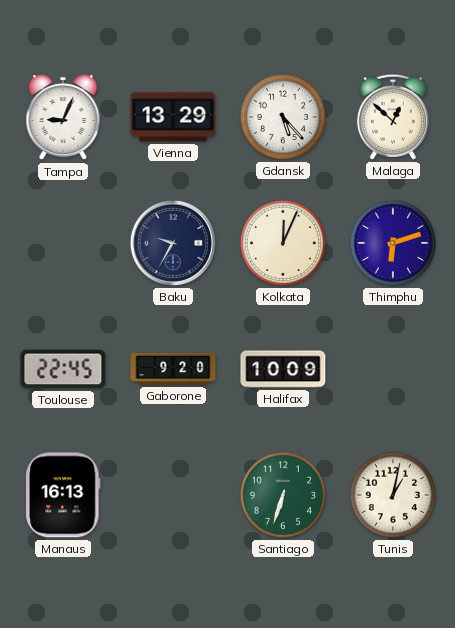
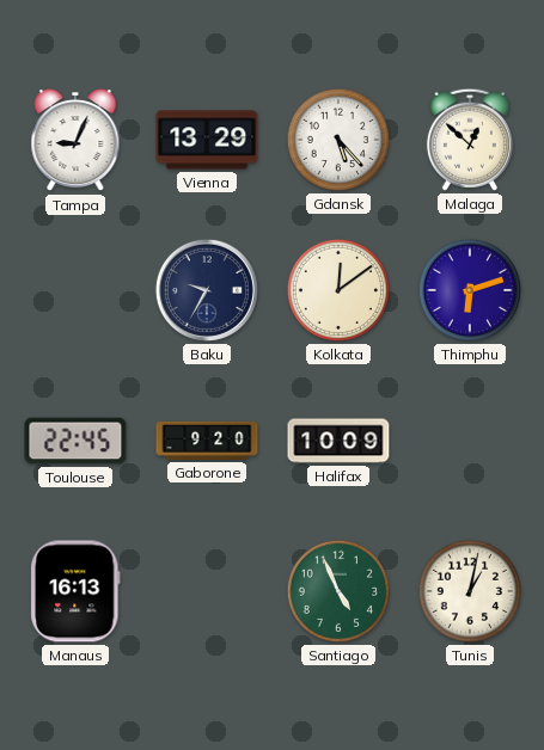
Kolkata: 12:04 -> 12:09 (338, 290)
Santiago: 6:33 -> 4:56 (338, 591)
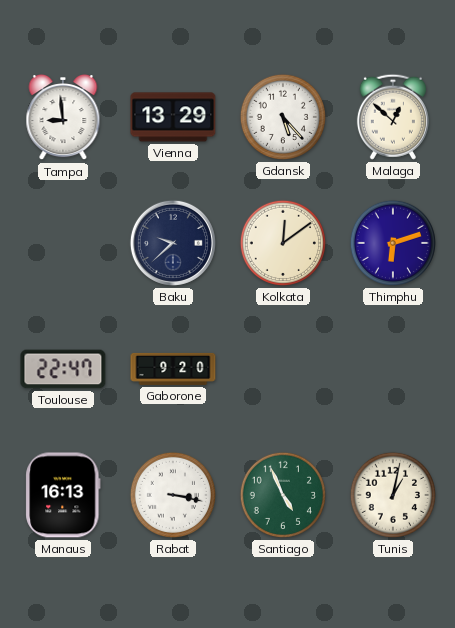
Tampa: 9:04 -> 8:59 (63, 117)
Baku: 9:35 -> 9:38 (173, 243)
Toulouse: 22:45 -> 22:47 (63, 369)
Halifax: 10:09 -> none (338, 441)
Rabat: none -> 3:17 (173, 495)
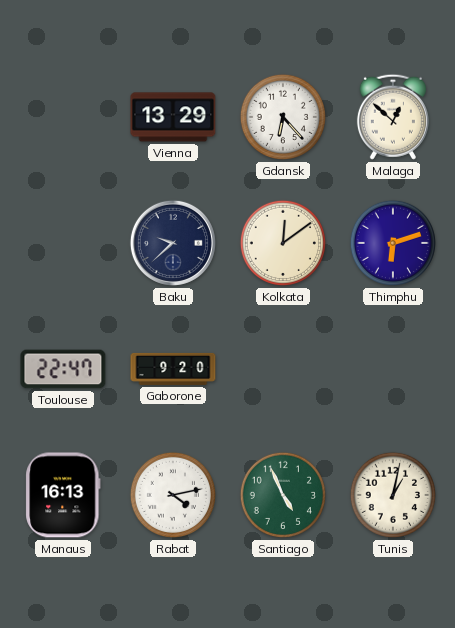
Tampa: 8:59 -> none (63, 117)
Gdansk: 5:23 -> 6:23 (283, 117)
Rabat: 3:17 -> 4:13 (173, 495)
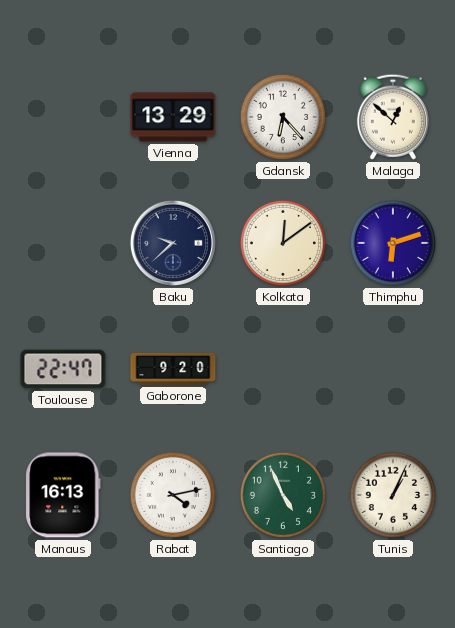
Tunis: 1:02 -> 1:04 (393, 495)
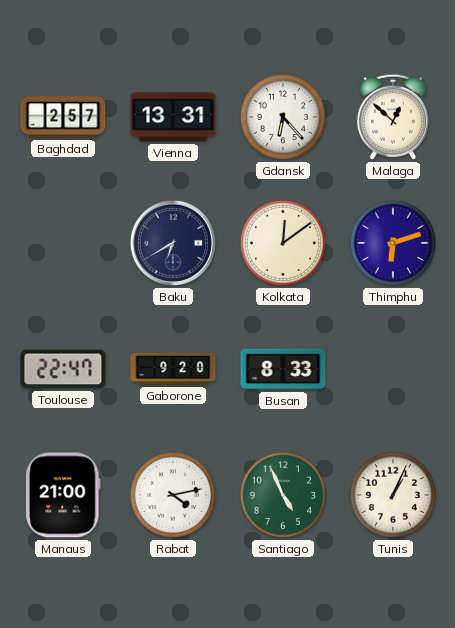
Baghdad: none -> 2:57 (63, 117)
Vienna: 13:29 -> 13:31 (173, 117)
Baku: 9:38 -> 6:40 (173, 243)
Busan: none -> 8:33 (283, 369)
Manaus: 16:13 -> 21:00 (63, 495)
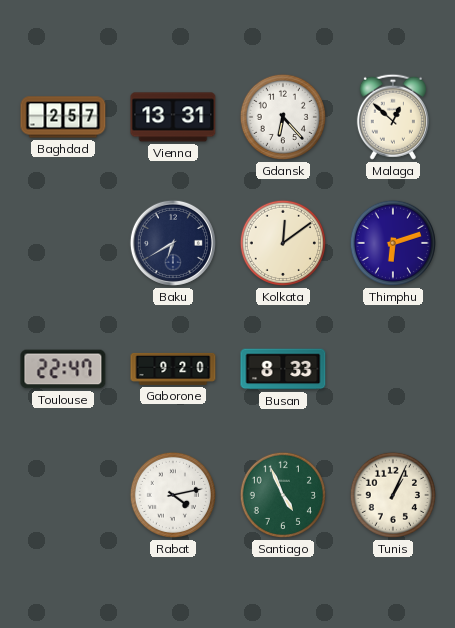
Manaus: 21:00 -> none (63, 495)
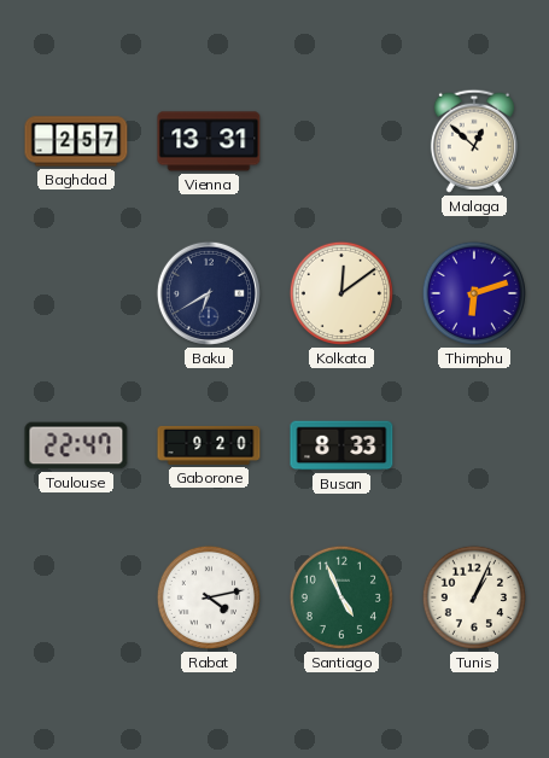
Gdansk: 6:23 -> none (283, 117)
